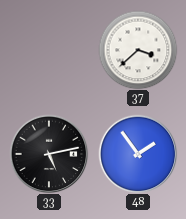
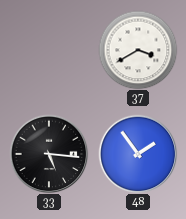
37: 3:38 -> 3:40 (138, 50)
33: 5:13 -> 5:16 (49, 154)
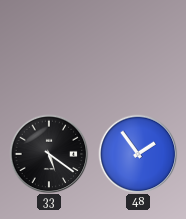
37: 3:40 -> none (138, 50)
33: 5:16 -> 5:21 (49, 154)
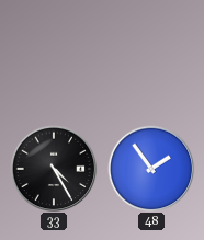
33: 5:21 -> 4:25 (54, 169)
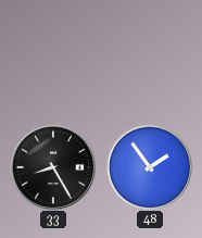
33: 4:25 -> 8:25 (53, 167)
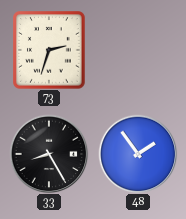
73: none -> 2:33 (49, 50)
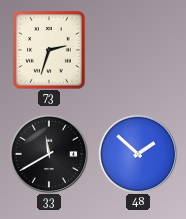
33: 8:25 -> 11:40 (49, 154)
48: 1:54 -> 1:52 (138, 154)
